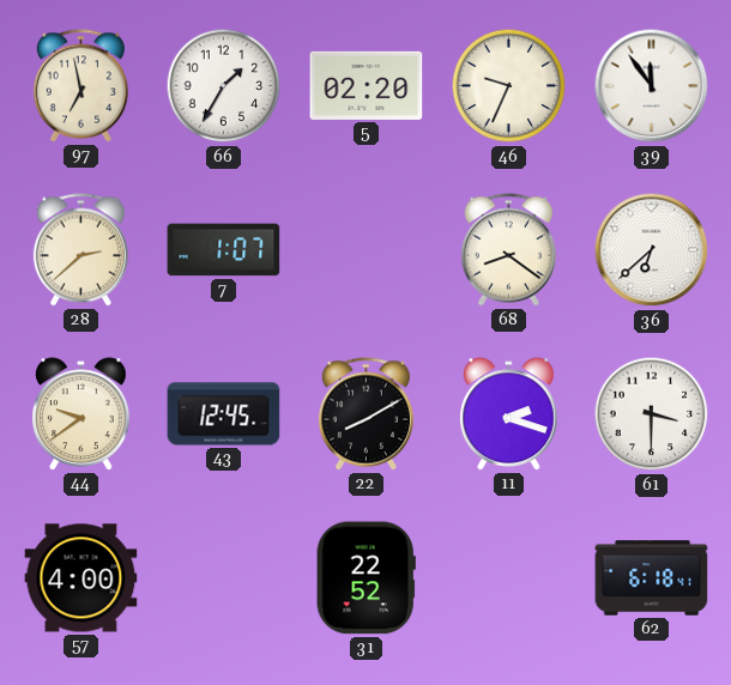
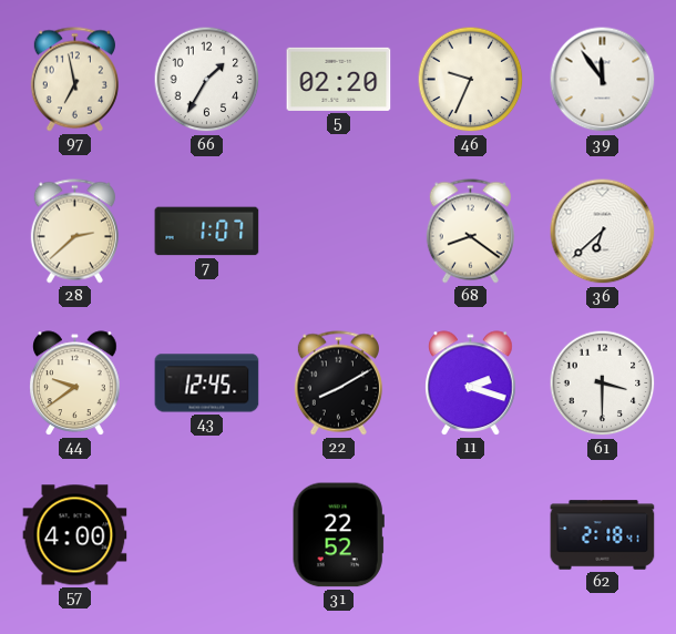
62: 6:18 -> 2:18 (603, 535)
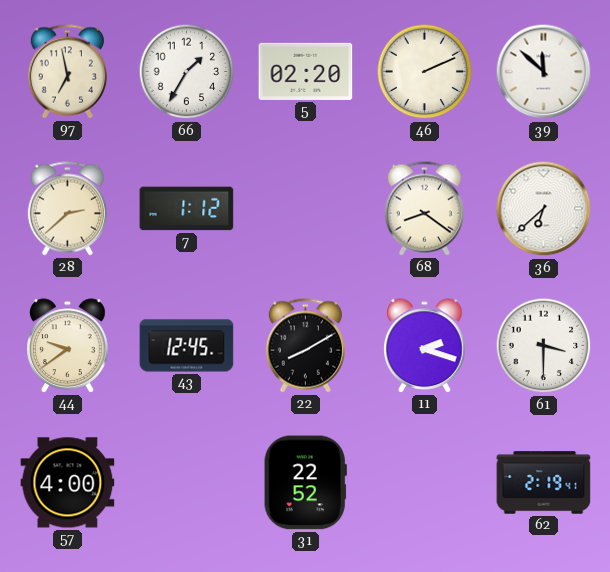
46: 9:34 -> 2:11 (425, 72)
39: 11:54 -> 11:52 (544, 72)
7: 1:07 -> 1:12 (187, 209)
62: 2:18 -> 2:19 (544, 483)
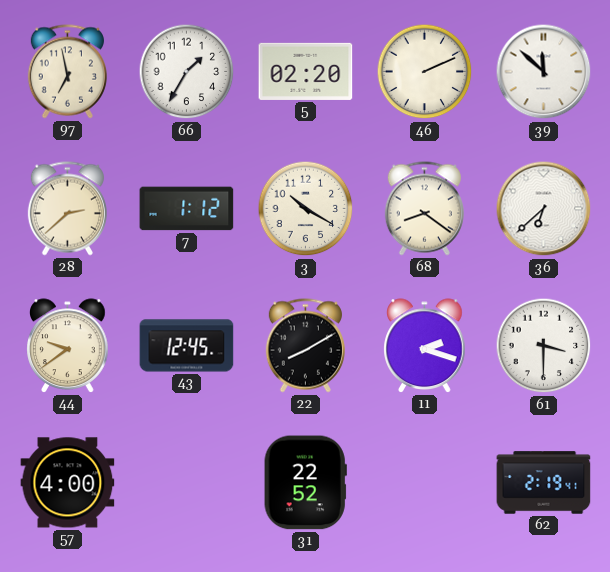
3: none -> 10:20 (306, 209)
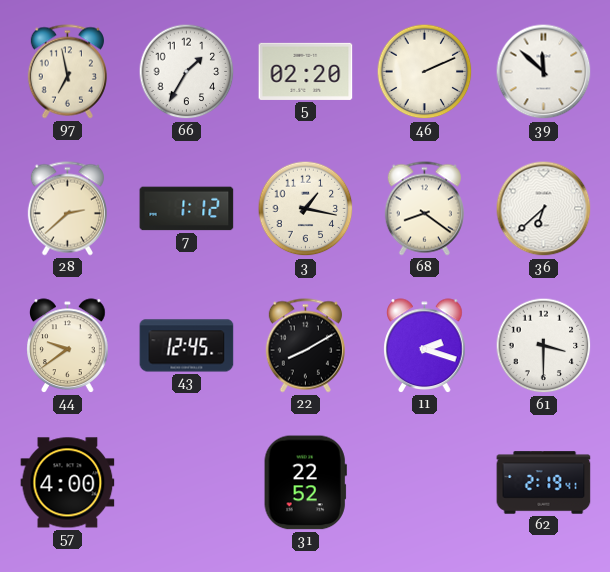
3: 10:20 -> 1:17 (306, 209)
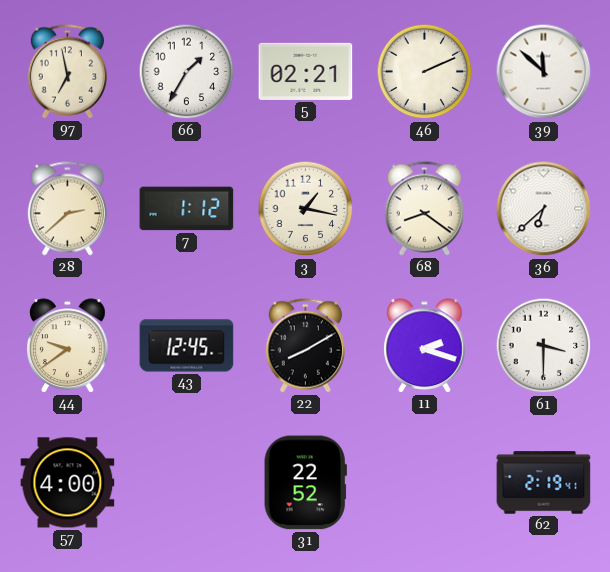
5: 02:20 -> 02:21 (306, 71)
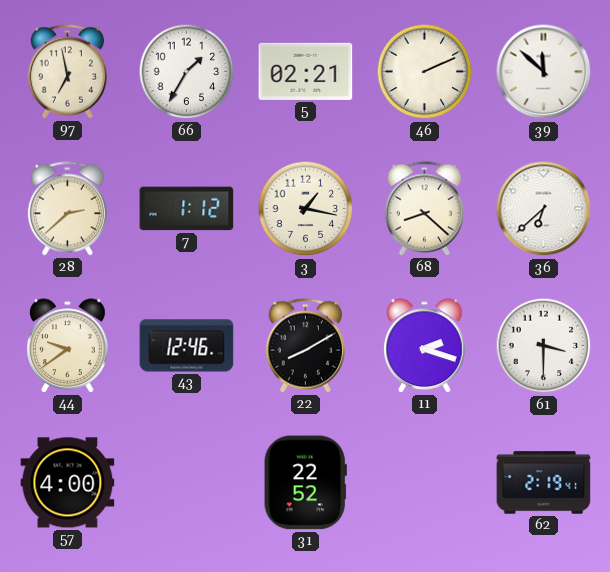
68: 8:21 -> 8:22 (424, 209)
43: 12:45 -> 12:46 (187, 346)
